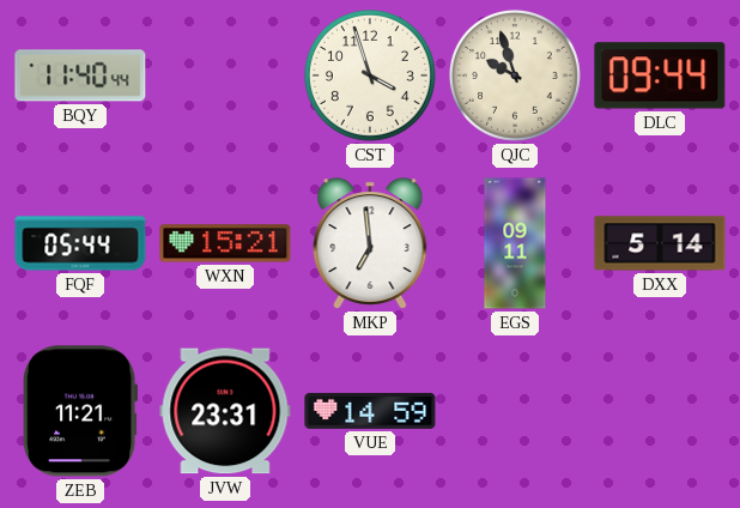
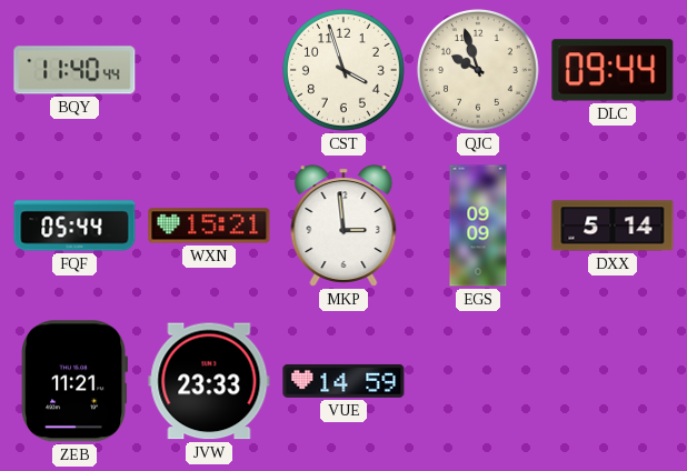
MKP: 6:59 -> 2:59 (343, 226)
EGS: 09:11 -> 09:09 (478, 226)
JVW: 23:31 -> 23:33 (209, 381)
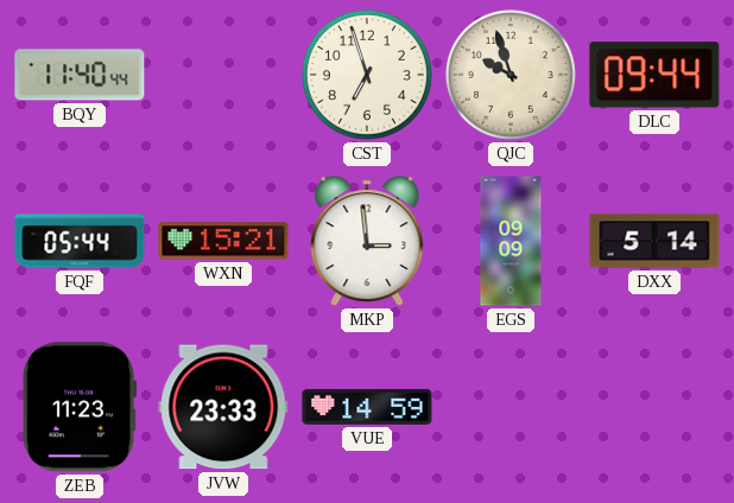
CST: 3:57 -> 6:57 (367, 75)
ZEB: 11:21 -> 11:23 (80, 407)
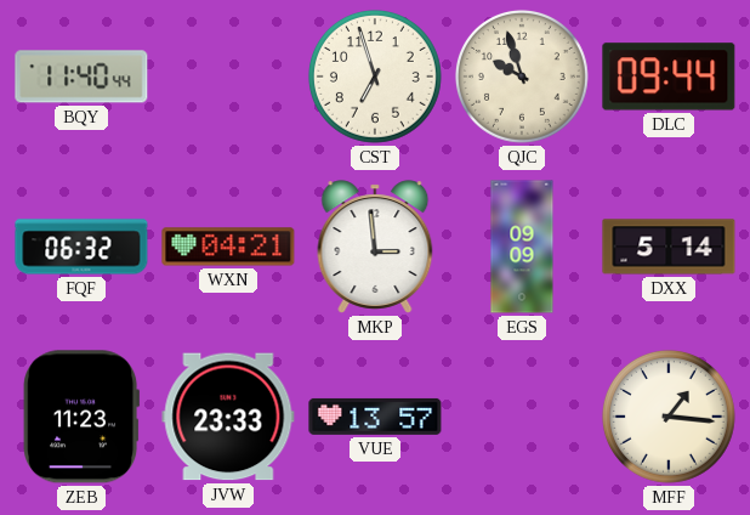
FQF: 05:44 -> 06:32 (81, 247)
WXN: 15:21 -> 04:21 (228, 247)
VUE: 14:59 -> 13:57 (375, 417)
MFF: none -> 1:16 (669, 417)
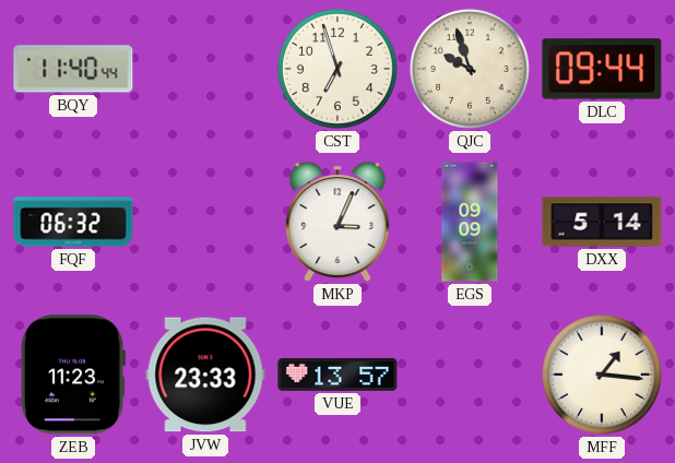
WXN: 04:21 -> none (228, 247)
MKP: 2:59 -> 3:04 (337, 222)
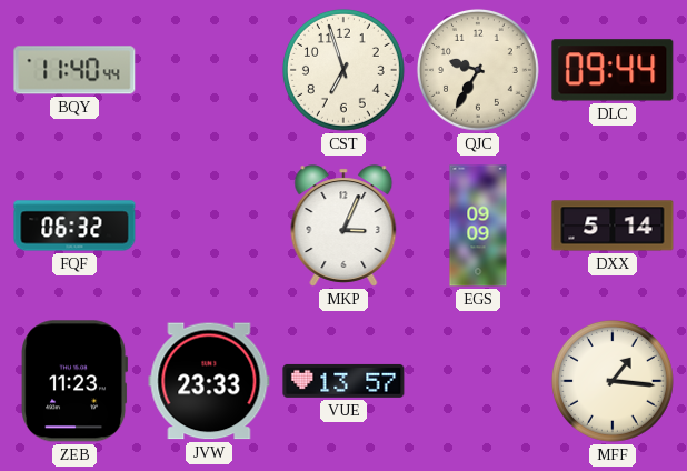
QJC: 9:57 -> 9:35 (478, 70)
